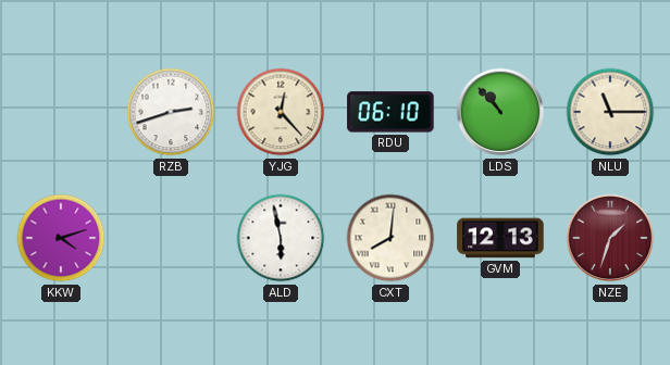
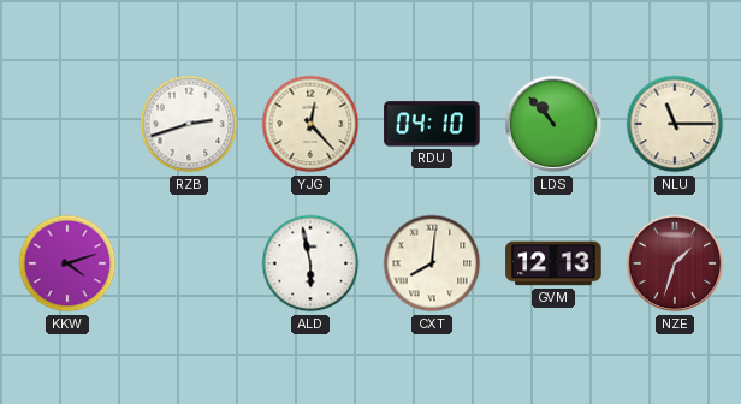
RDU: 06:10 -> 04:10 (432, 124)
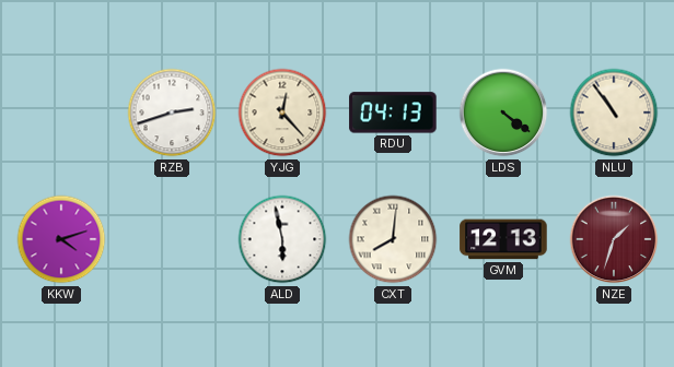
RDU: 04:10 -> 04:13 (393, 113)
LDS: 10:53 -> 4:21 (503, 113)
NLU: 11:15 -> 10:54 (614, 113)
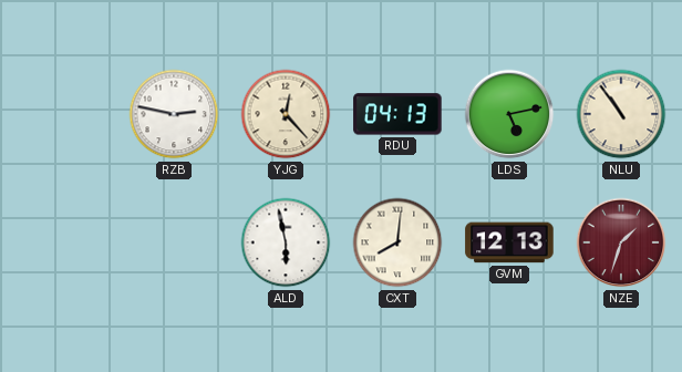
RZB: 2:42 -> 2:47 (174, 114)
LDS: 4:21 -> 5:13 (509, 114)
KKW: 4:12 -> none (61, 239)
